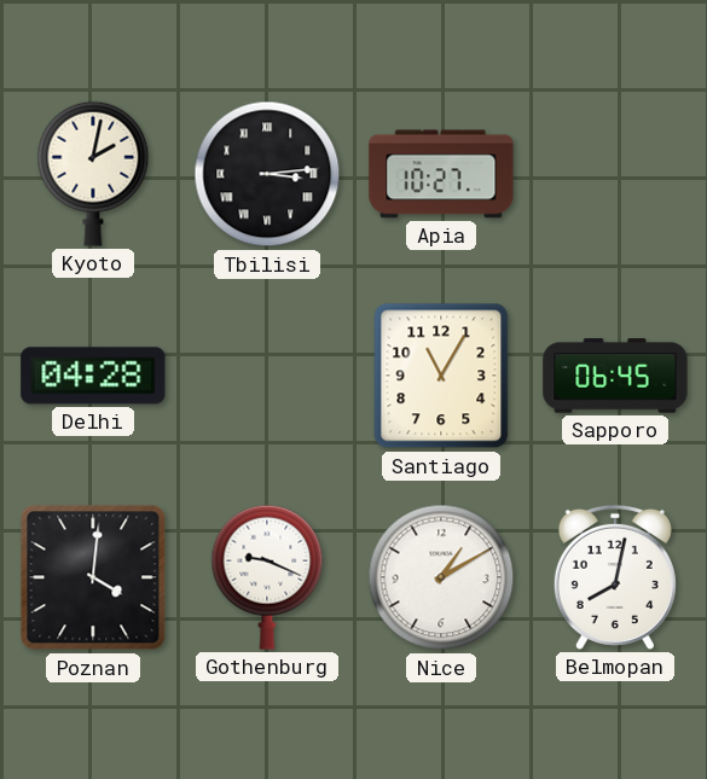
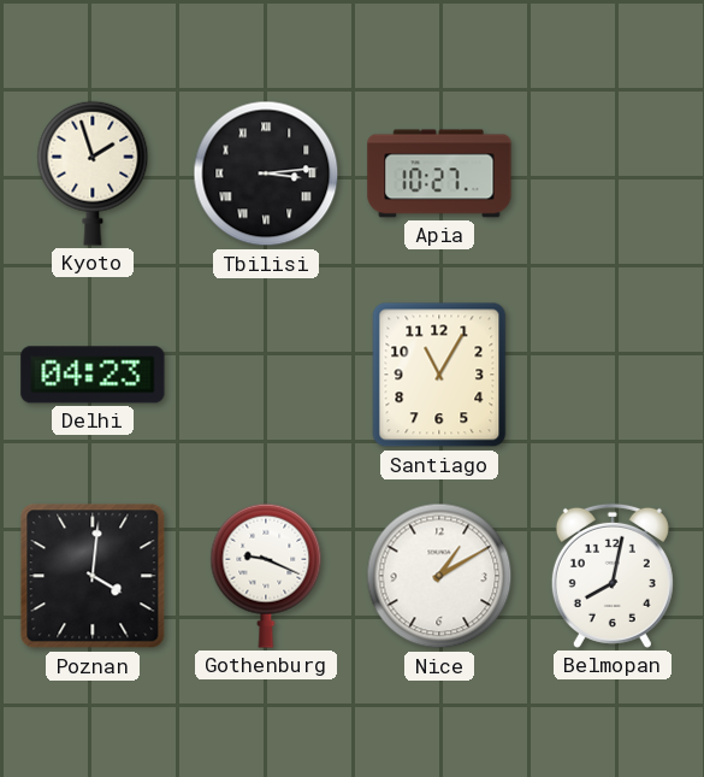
Kyoto: 2:02 -> 1:57 (93, 173)
Delhi: 04:28 -> 04:23 (93, 375)
Sapporo: 06:45 -> none (615, 376)
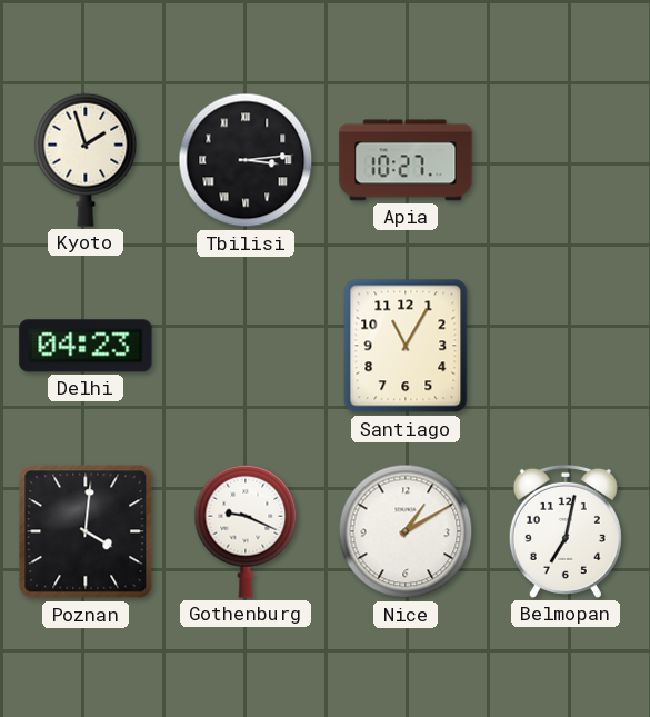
Belmopan: 8:02 -> 7:02 (566, 531)
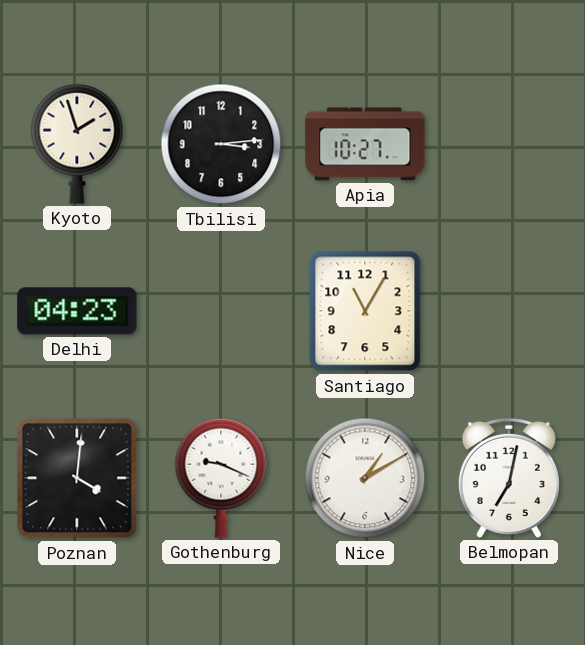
Tbilisi numerals: Roman -> Arabic (221, 144)
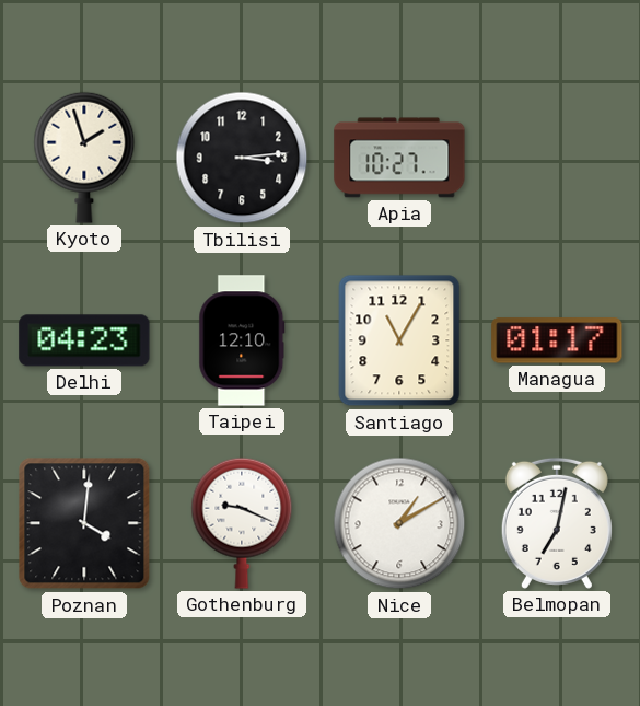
Taipei: none -> 12:10 (242, 340)
Managua: none -> 01:17 (557, 340)
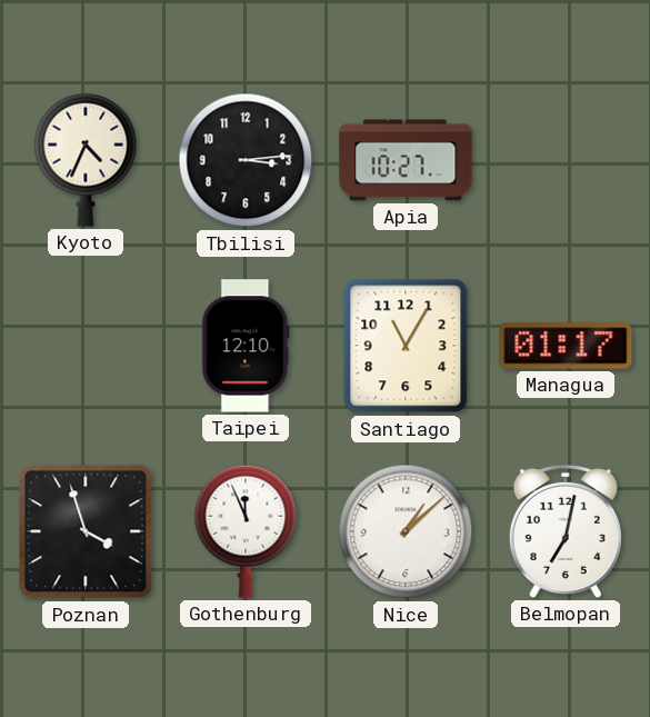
Kyoto: 1:57 -> 4:34 (86, 160)
Delhi: 04:23 -> none (84, 340)
Poznan: 4:01 -> 3:57 (86, 531)
Gothenburg: 9:19 -> 11:56 (246, 531)
Nice: 1:10 -> 1:08 (406, 531)
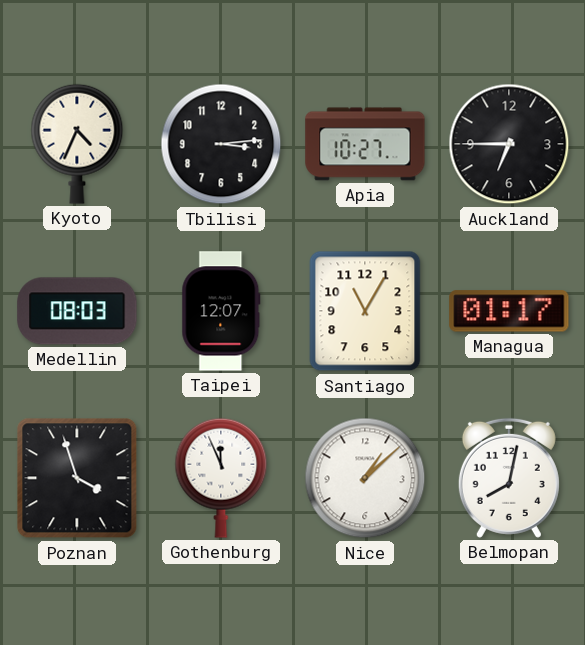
Auckland: none -> 6:45 (509, 144)
Medellin: none -> 08:03 (77, 311)
Taipei: 12:10 -> 12:07 (221, 311)
Belmopan: 7:02 -> 8:02 (509, 478)
